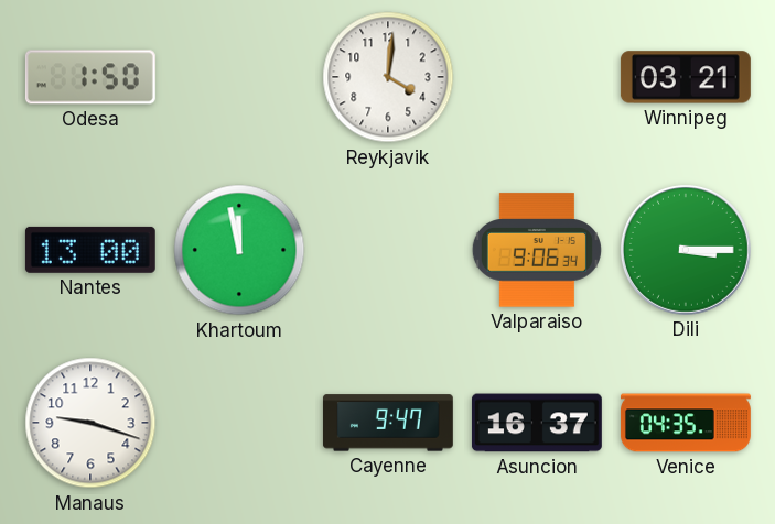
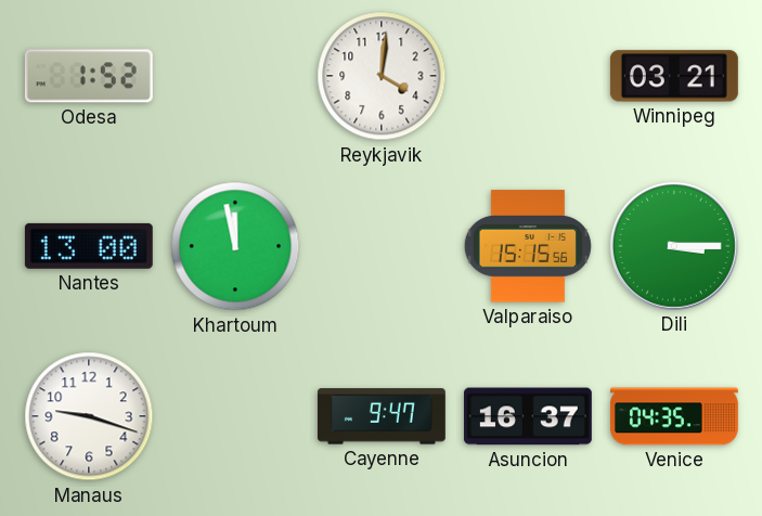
Odesa: 1:50 -> 1:52 (89, 76)
Valparaiso: 9:06 -> 15:15 (528, 246)
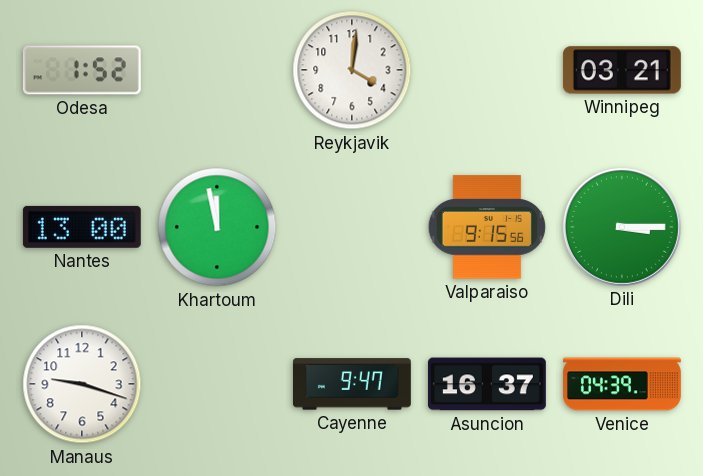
Valparaiso: 15:15 -> 9:15 (487, 227)
Venice: 04:35 -> 04:39 (622, 384)
